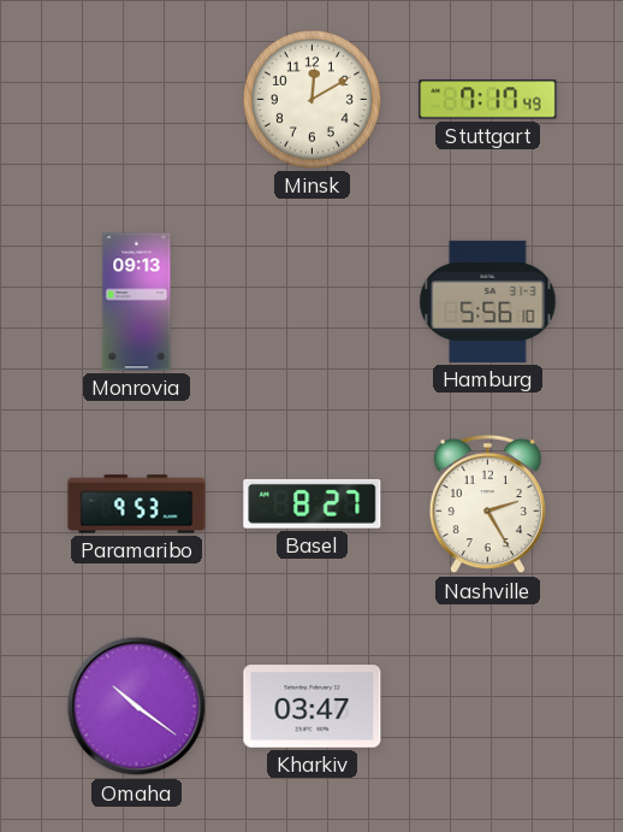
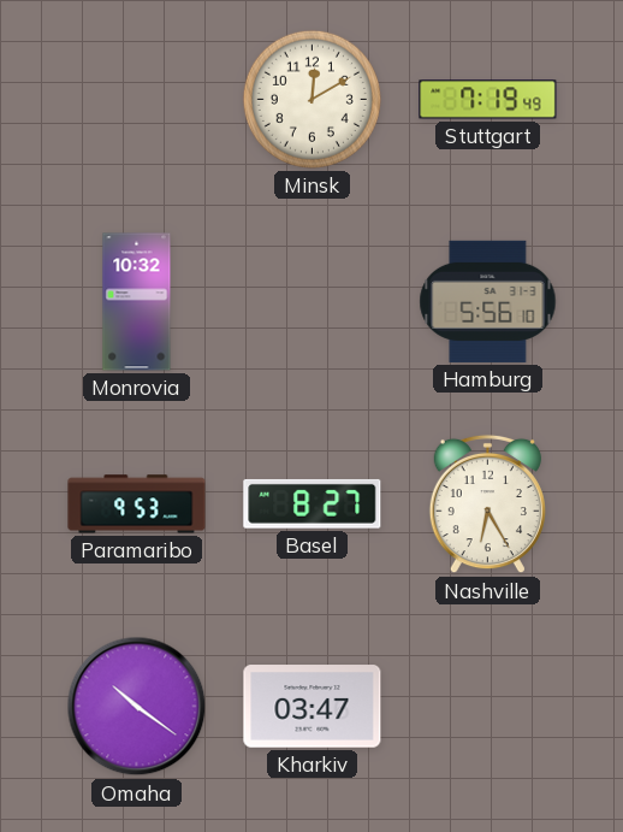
Stuttgart: 7:17 -> 7:19 (488, 100)
Monrovia: 09:13 -> 10:32 (137, 302)
Nashville: 2:25 -> 6:25 (487, 504)
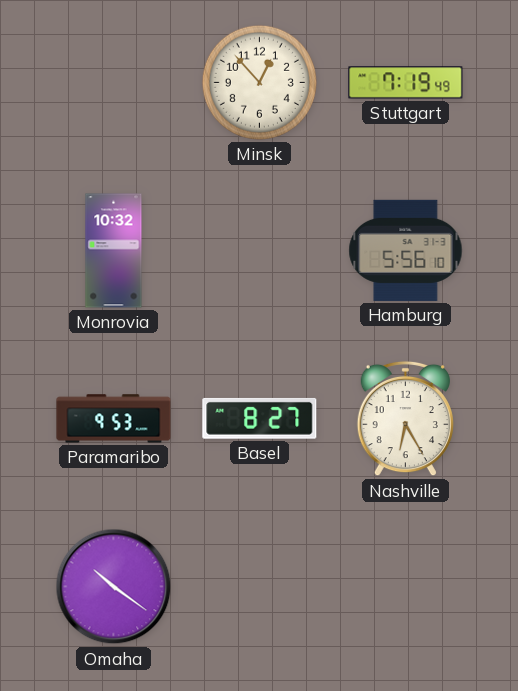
Minsk: 12:10 -> 12:53 (259, 82)
Kharkiv: 03:47 -> none (313, 707)
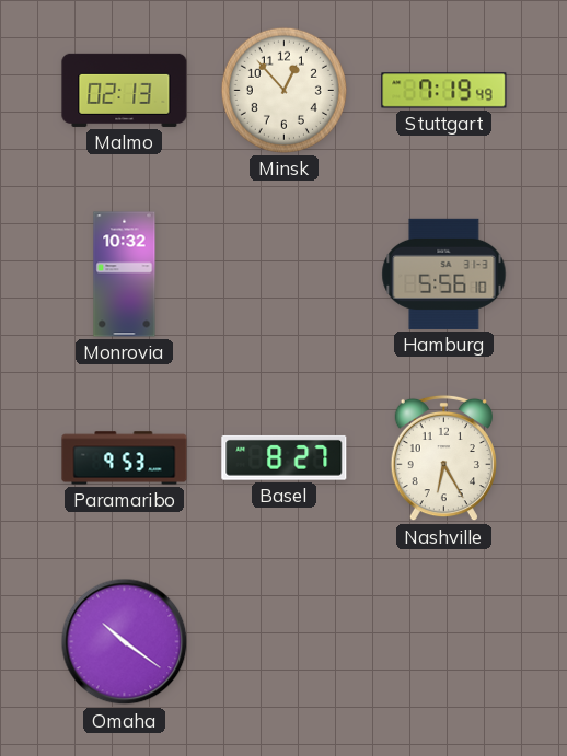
Malmo: none -> 02:13 (125, 90)
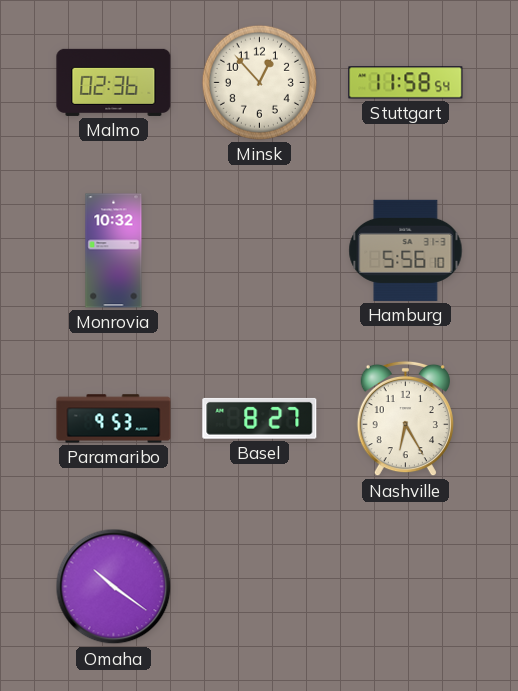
Malmo: 02:13 -> 02:36 (114, 82)
Stuttgart: 7:19 -> 11:58 (406, 83)
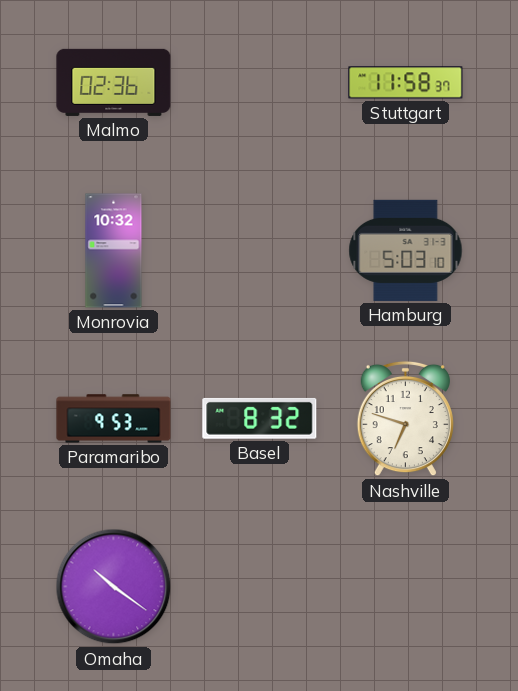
Minsk: 12:53 -> none (259, 82)
Stuttgart: 11:58:54 -> 11:58:37 (406, 83)
Hamburg: 5:56 -> 5:03 (406, 250)
Basel: 8:27 -> 8:32 (260, 418)
Nashville: 6:25 -> 6:48 (405, 419)
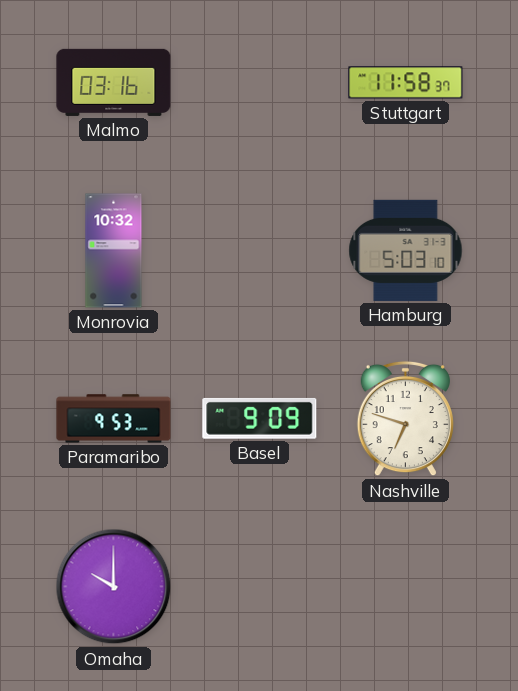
Malmo: 02:36 -> 03:16 (114, 82)
Basel: 8:32 -> 9:09 (260, 418)
Omaha: 10:21 -> 10:00 (114, 587)
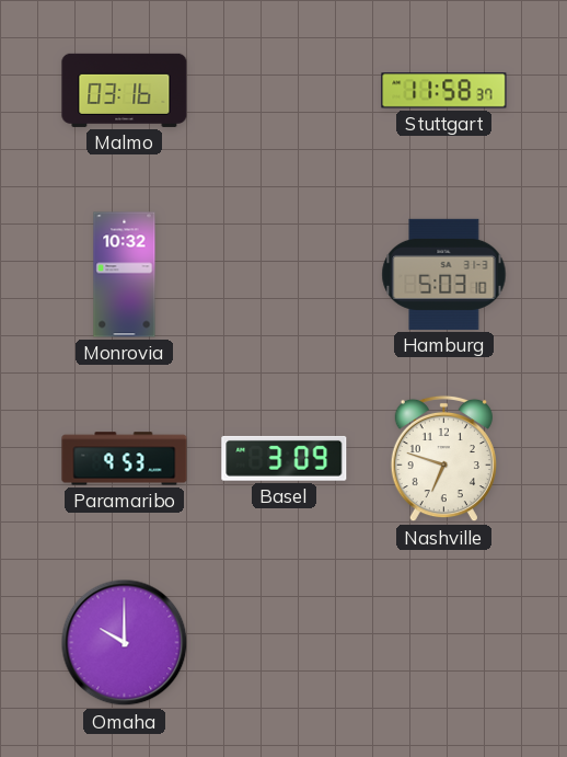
Basel: 9:09 -> 3:09 (285, 458)
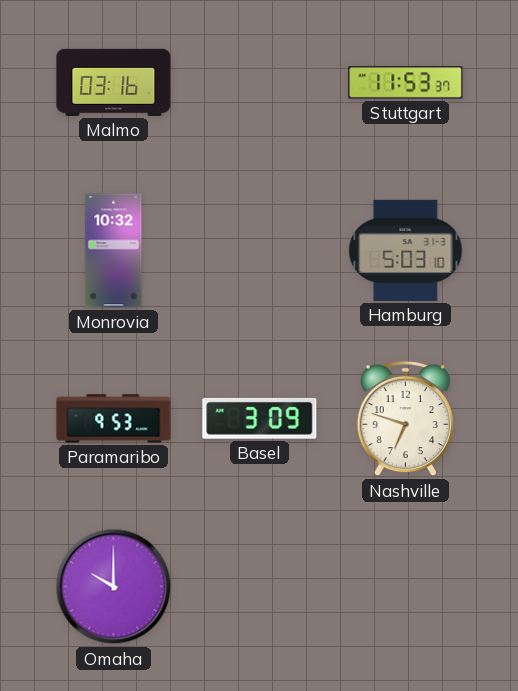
Stuttgart: 11:58 -> 11:53 (406, 83)
